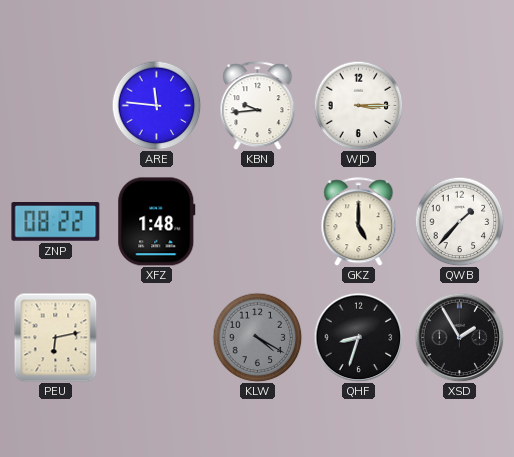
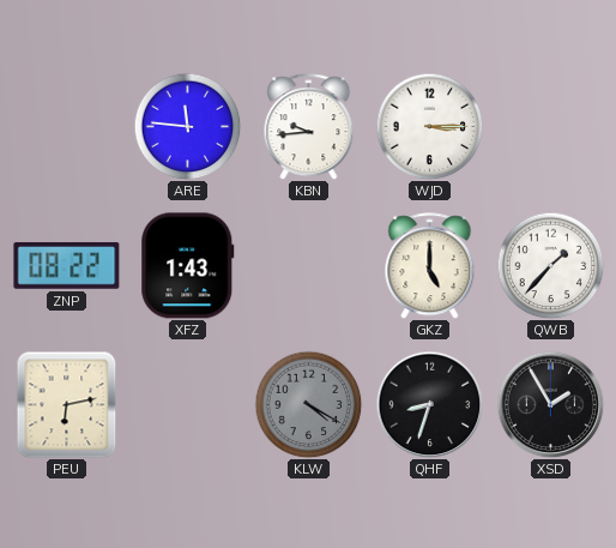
XFZ: 1:48 -> 1:43 (188, 266)
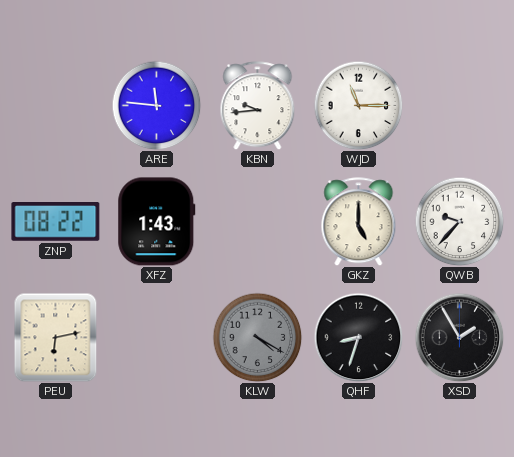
WJD: 3:15 -> 11:15 (358, 105)
QWB: 1:37 -> 9:37 (459, 221)
